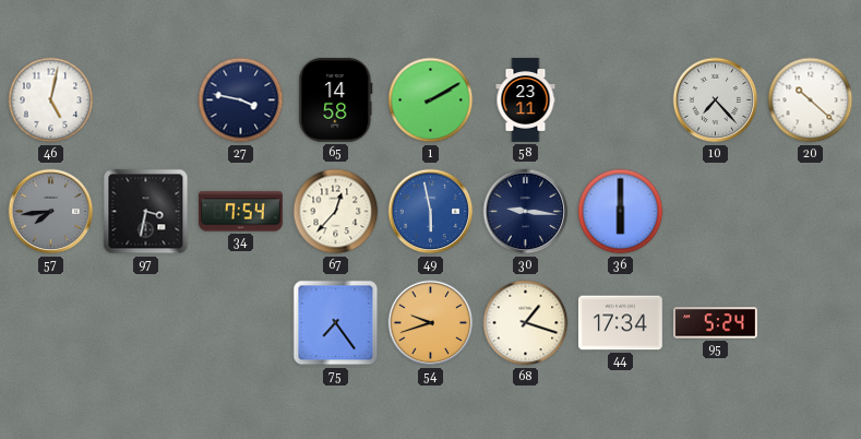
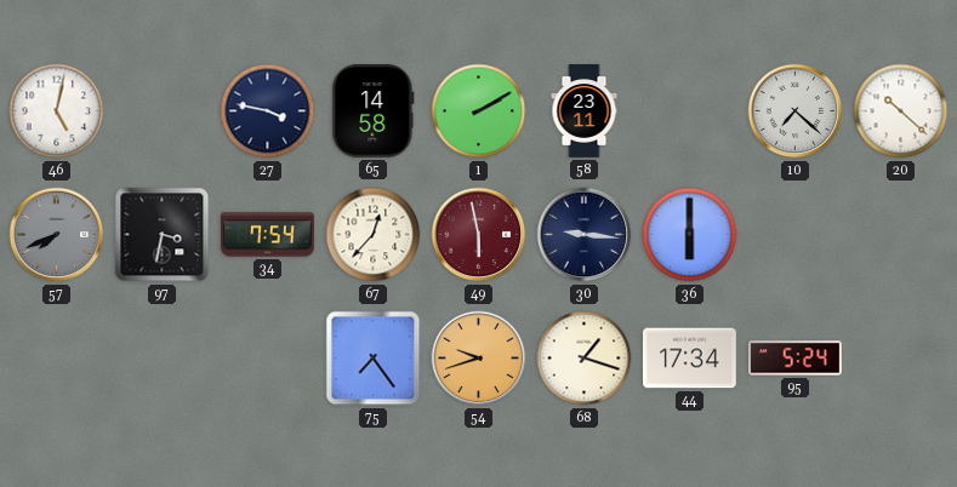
10: 7:23 -> 7:22 (796, 111)
57: 7:44 -> 7:41 (57, 235)
49 dial: blue -> burgundy (479, 235)
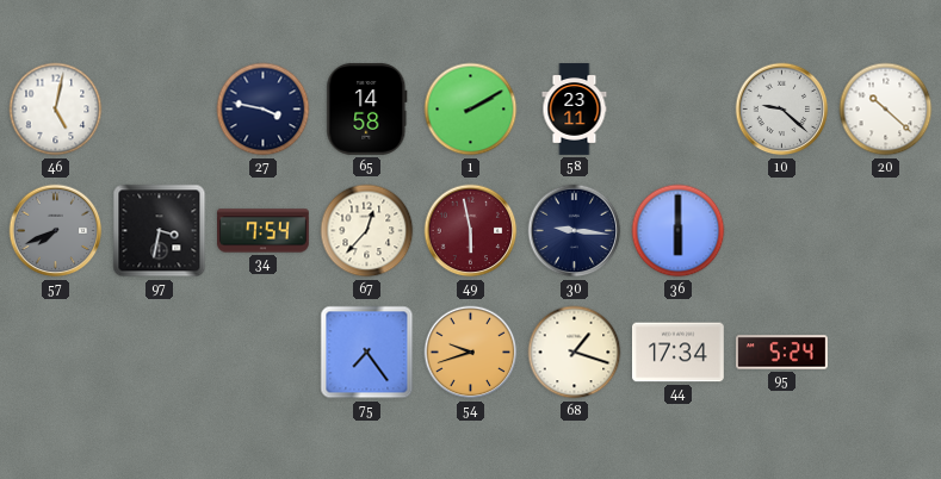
10: 7:22 -> 9:22 (782, 110)
